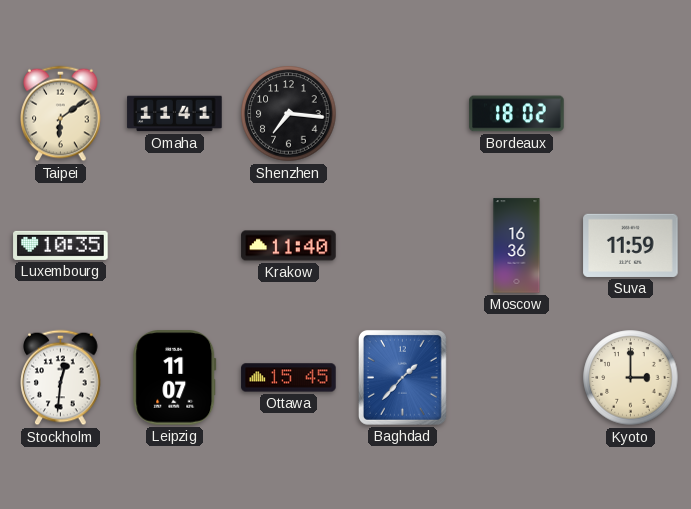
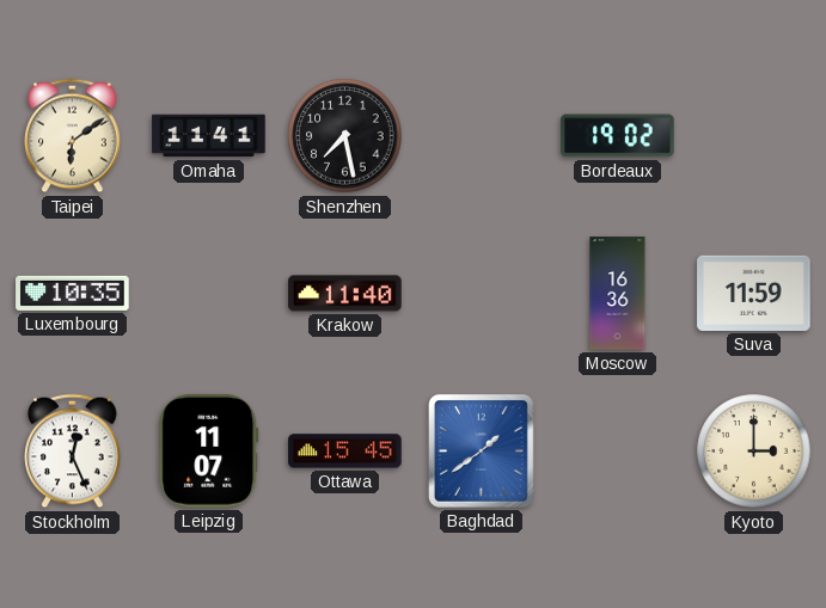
Shenzhen: 7:16 -> 7:28 (345, 136)
Bordeaux: 18:02 -> 19:02 (618, 136)
Stockholm: 12:31 -> 12:26 (73, 452)
Baghdad: 1:37 -> 1:39 (481, 450)
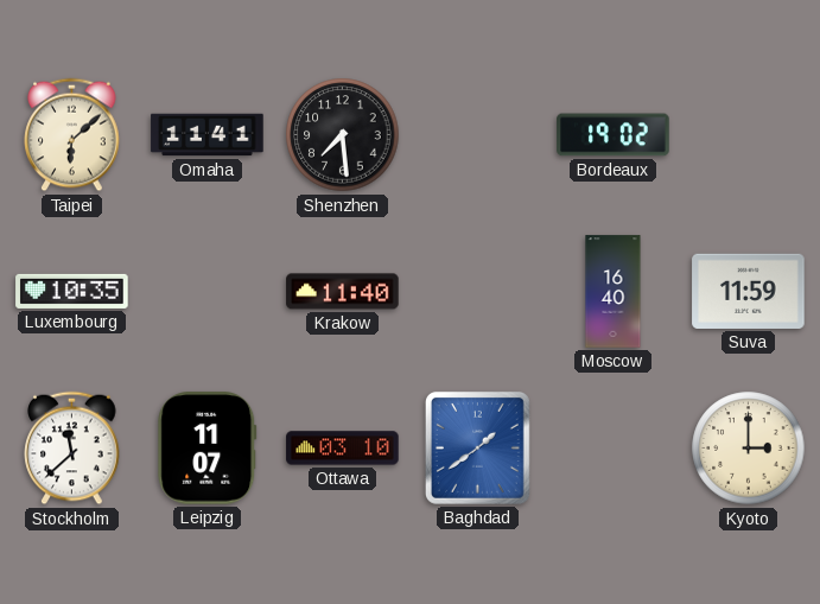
Taipei: 6:09 -> 6:08 (72, 135)
Shenzhen: 7:28 -> 7:29 (343, 135)
Moscow: 16:36 -> 16:40 (614, 292)
Stockholm: 12:26 -> 11:38 (72, 449)
Ottawa: 15:45 -> 03:10 (343, 449)
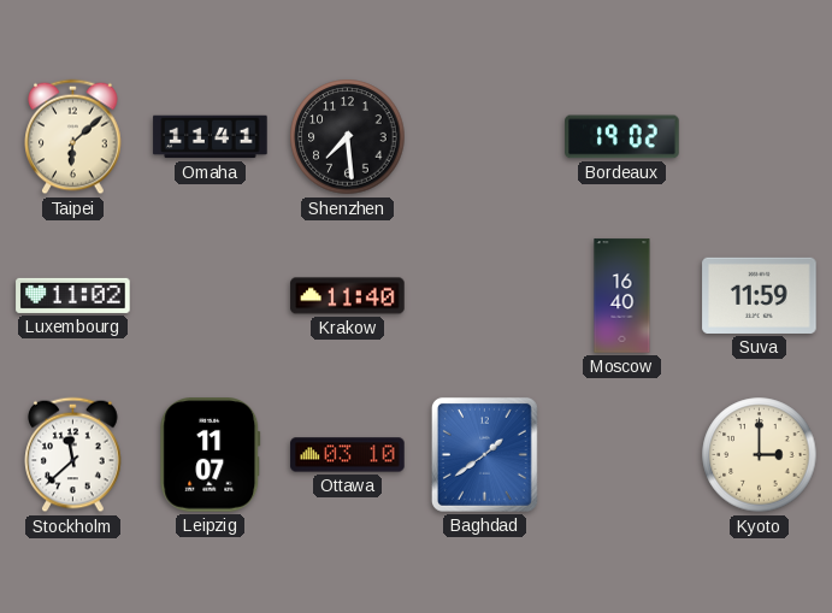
Luxembourg: 10:35 -> 11:02 (73, 295)
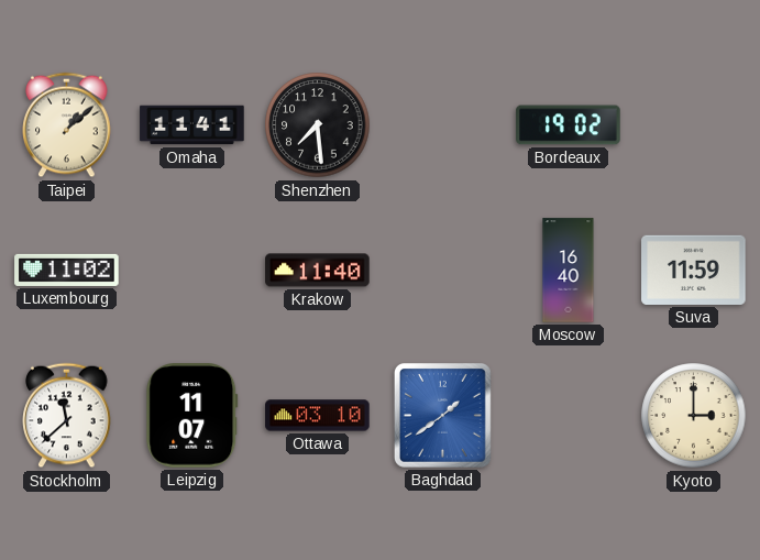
Taipei: 6:08 -> 1:08 (67, 125)
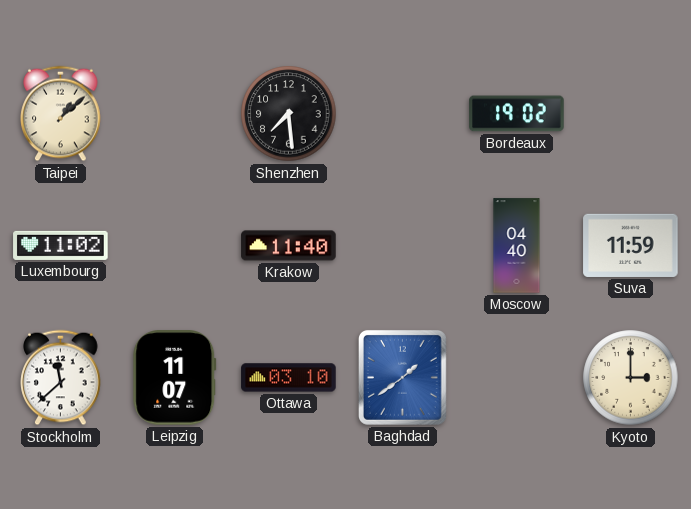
Omaha: 11:41 -> none (192, 125)
Moscow: 16:40 -> 04:40 (517, 246)
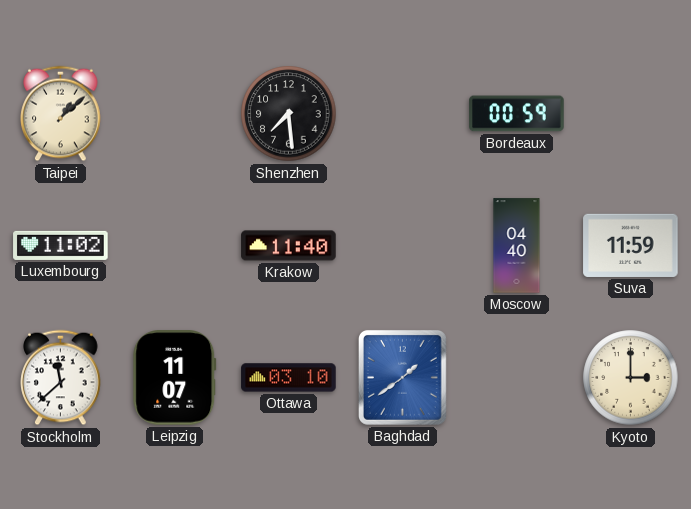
Bordeaux: 19:02 -> 00:59 (517, 114)
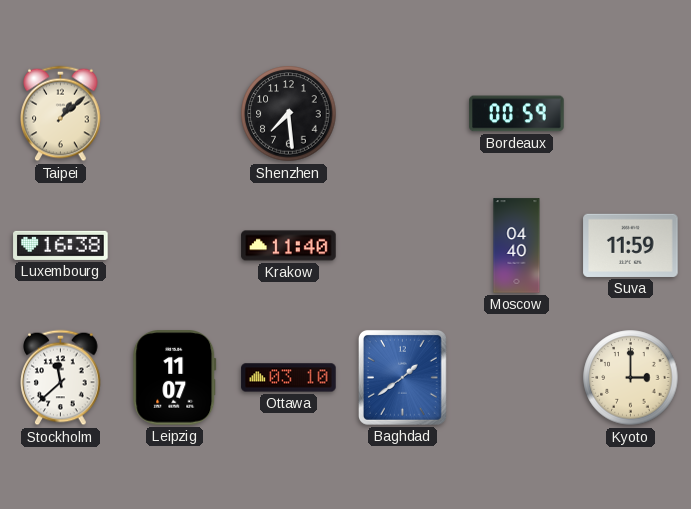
Luxembourg: 11:02 -> 16:38 (61, 245)
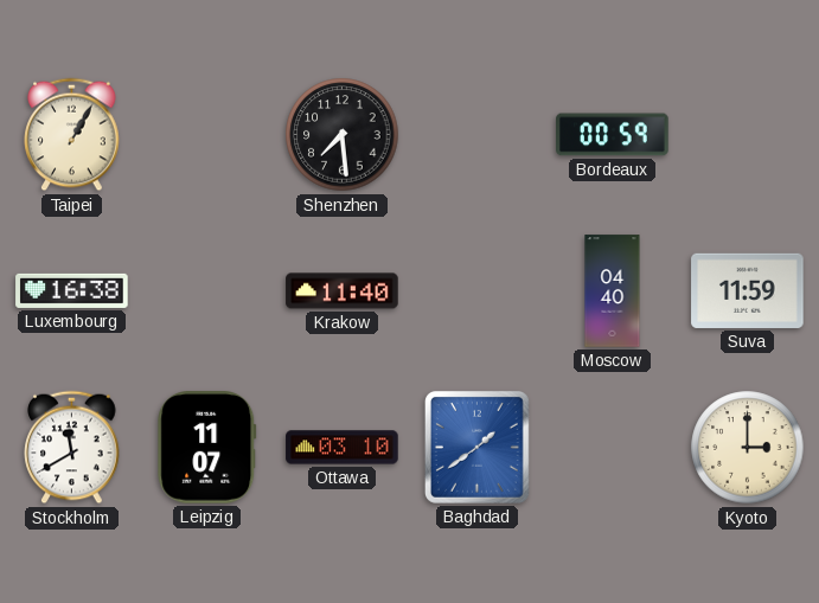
Taipei: 1:08 -> 1:05 (72, 135)
Stockholm: 11:38 -> 11:40 (72, 448)
